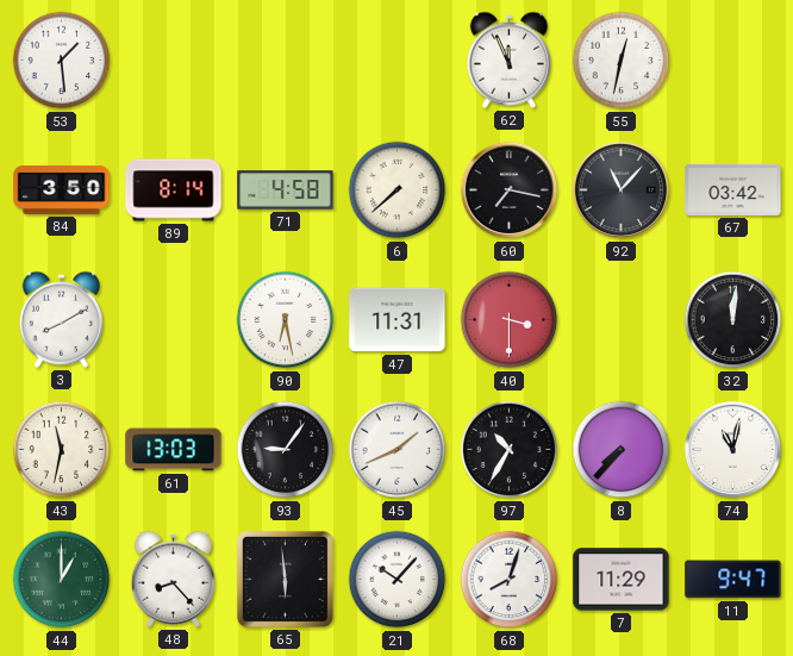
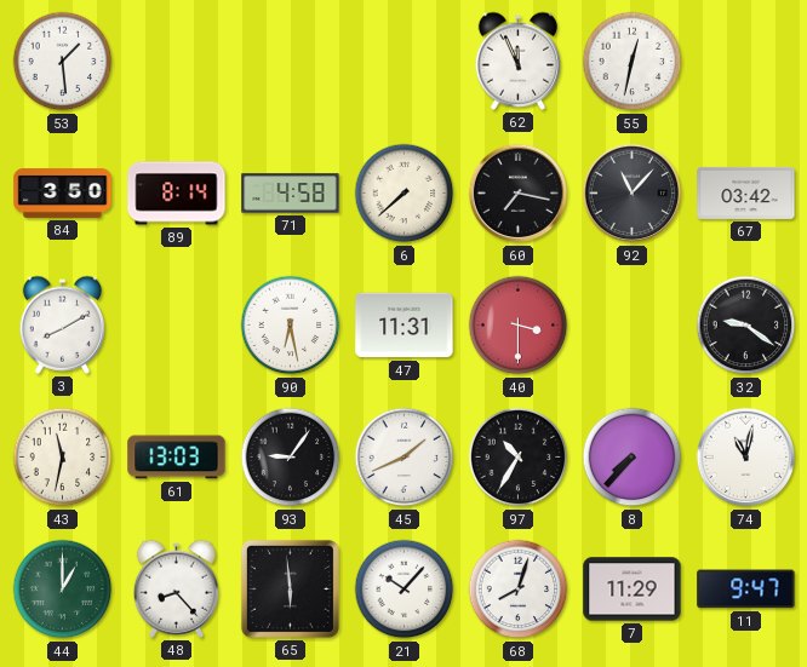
32: 12:01 -> 9:21 (746, 326)
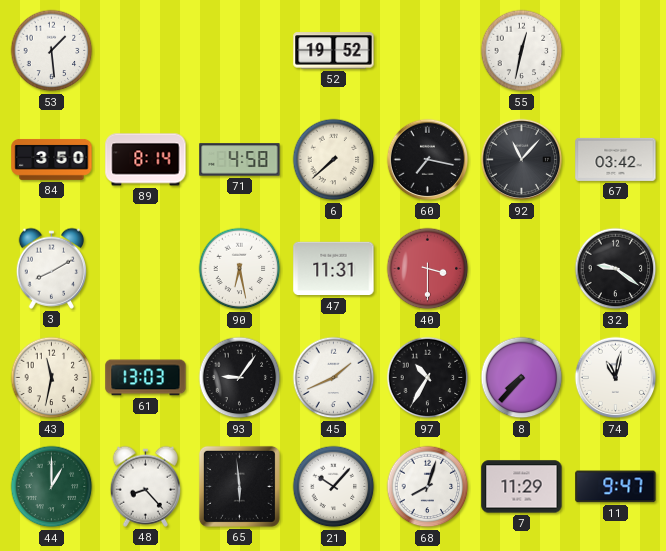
52: none -> 19:52 (334, 51)
62: 11:56 -> none (517, 61)
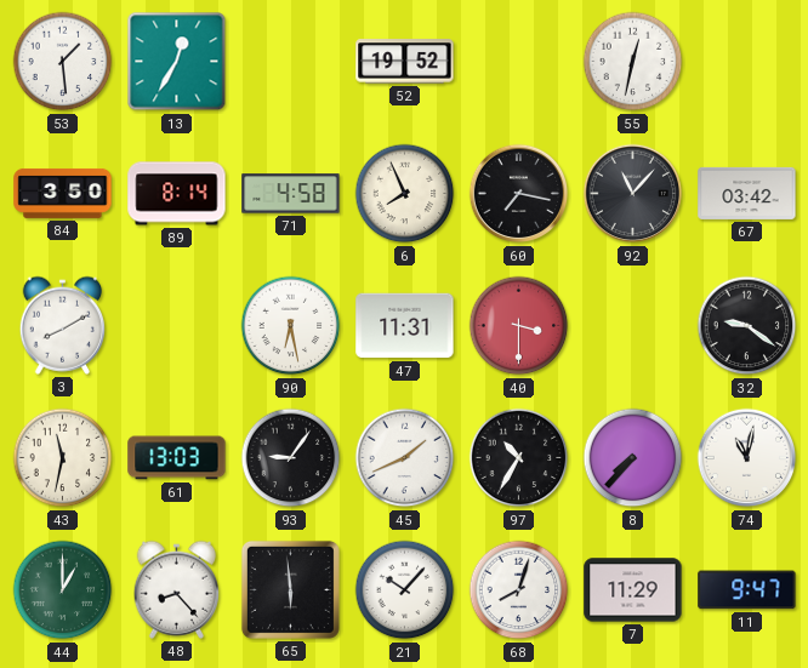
13: none -> 12:35 (177, 62)
6: 7:38 -> 7:56 (405, 194)
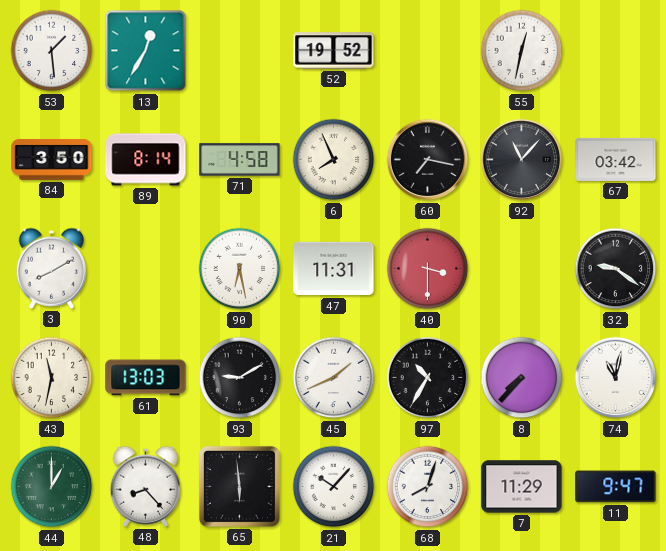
93: 9:06 -> 9:10 (240, 378)
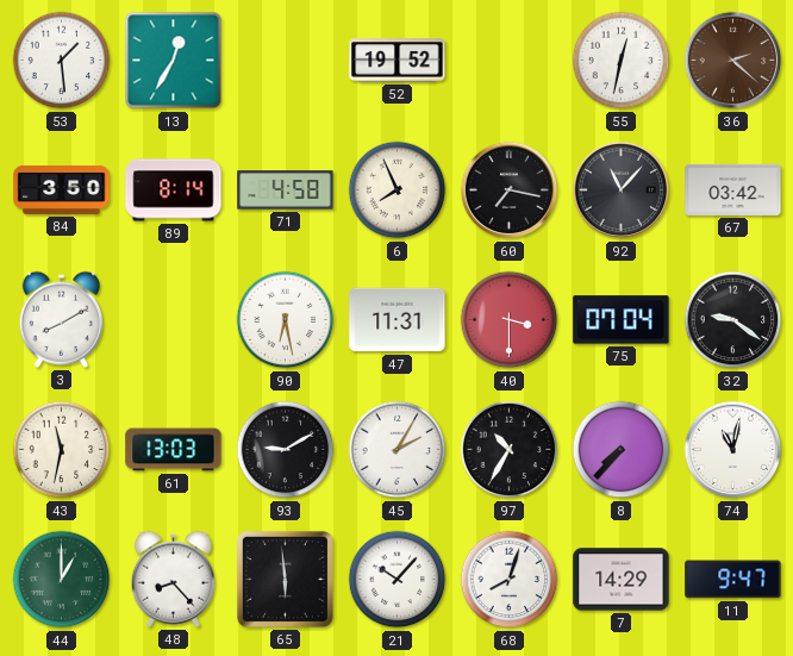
36: none -> 2:22 (733, 61)
75: none -> 07:04 (622, 320)
45: 1:41 -> 2:05 (398, 450)
7: 11:29 -> 14:29 (622, 580)
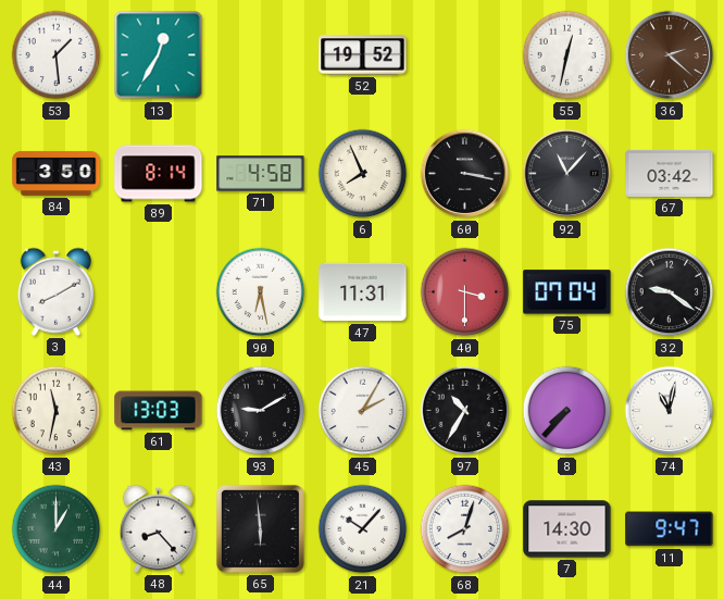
60: 7:17 -> 3:17 (465, 174)
7: 14:29 -> 14:30 (567, 529)
